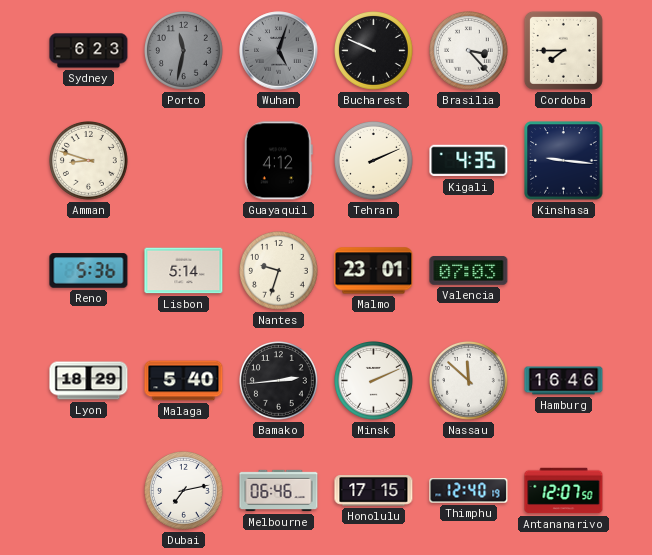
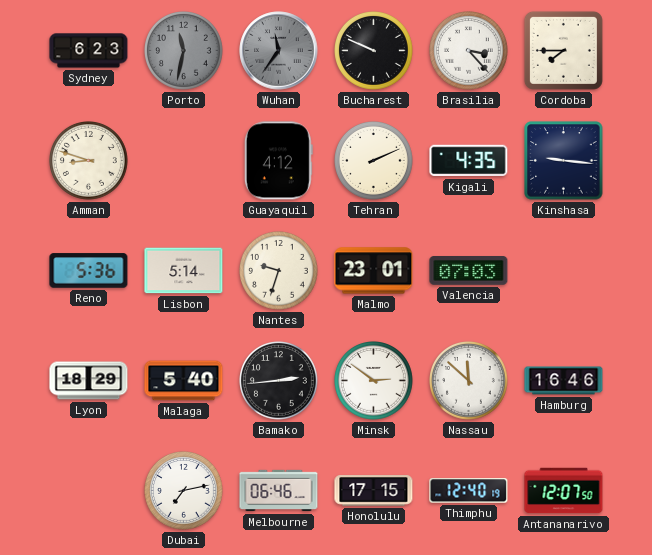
Wuhan: 5:03 -> 11:36 (279, 51)
Minsk: 2:11 -> 2:51 (374, 381)
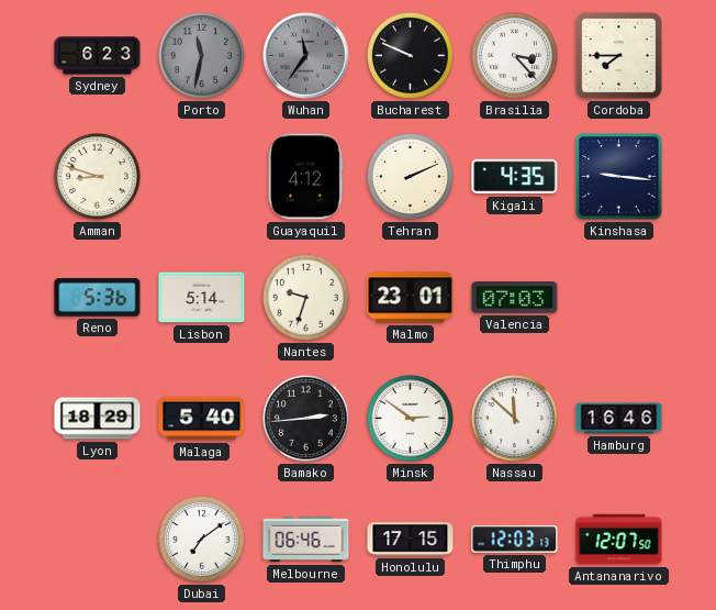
Dubai: 7:13 -> 7:09 (202, 540)
Thimphu: 12:40 -> 12:03 (515, 540)
